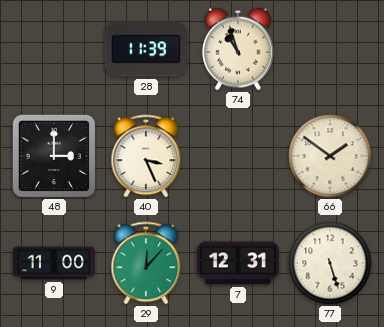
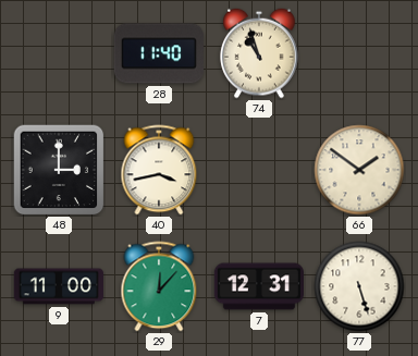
28: 11:39 -> 11:40 (159, 53)
40: 3:26 -> 3:43 (159, 170)
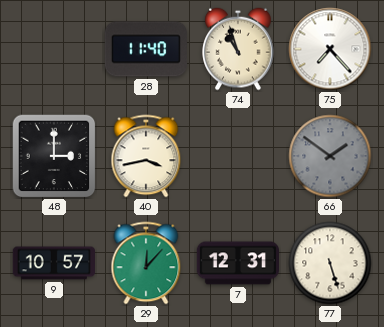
75: none -> 7:23 (330, 49)
66 dial: cream -> grey (330, 156)
9: 11:00 -> 10:57 (53, 263)
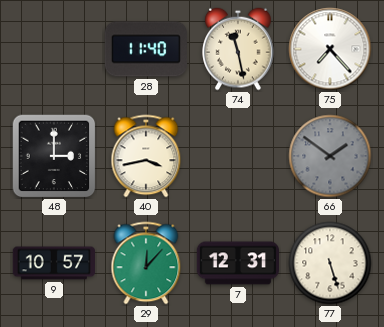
74: 10:57 -> 11:28 (238, 49)
